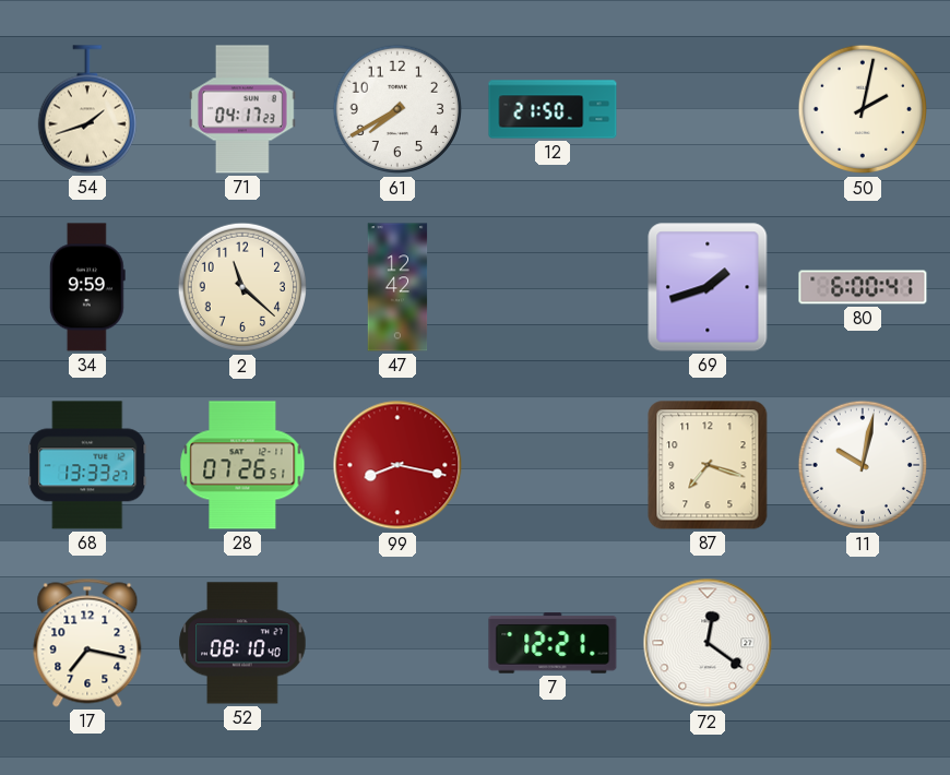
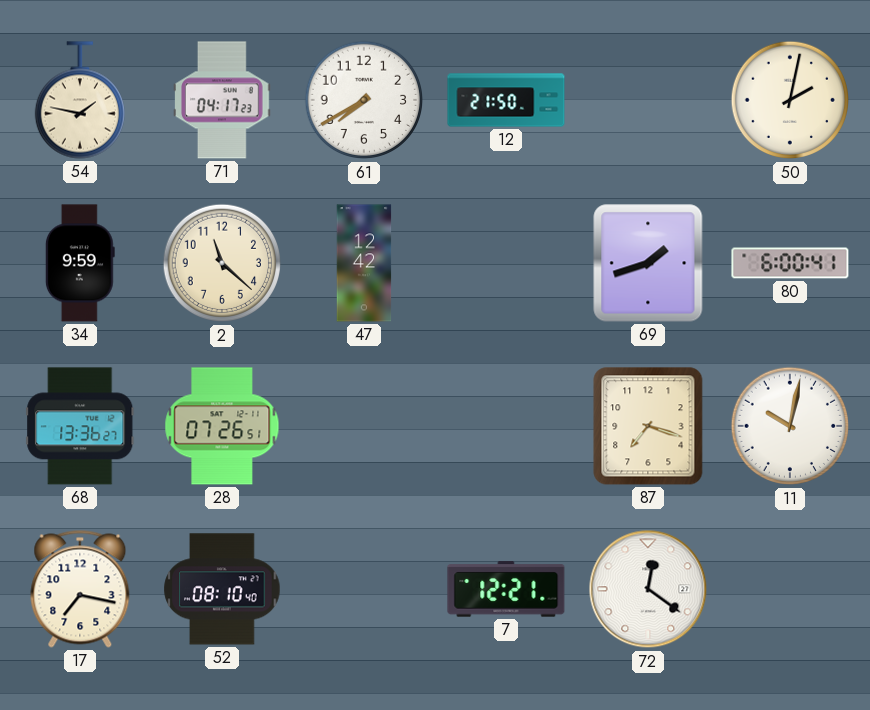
54: 1:42 -> 1:47 (80, 100)
68: 13:33 -> 13:36 (80, 426)
99: 8:17 -> none (397, 465)
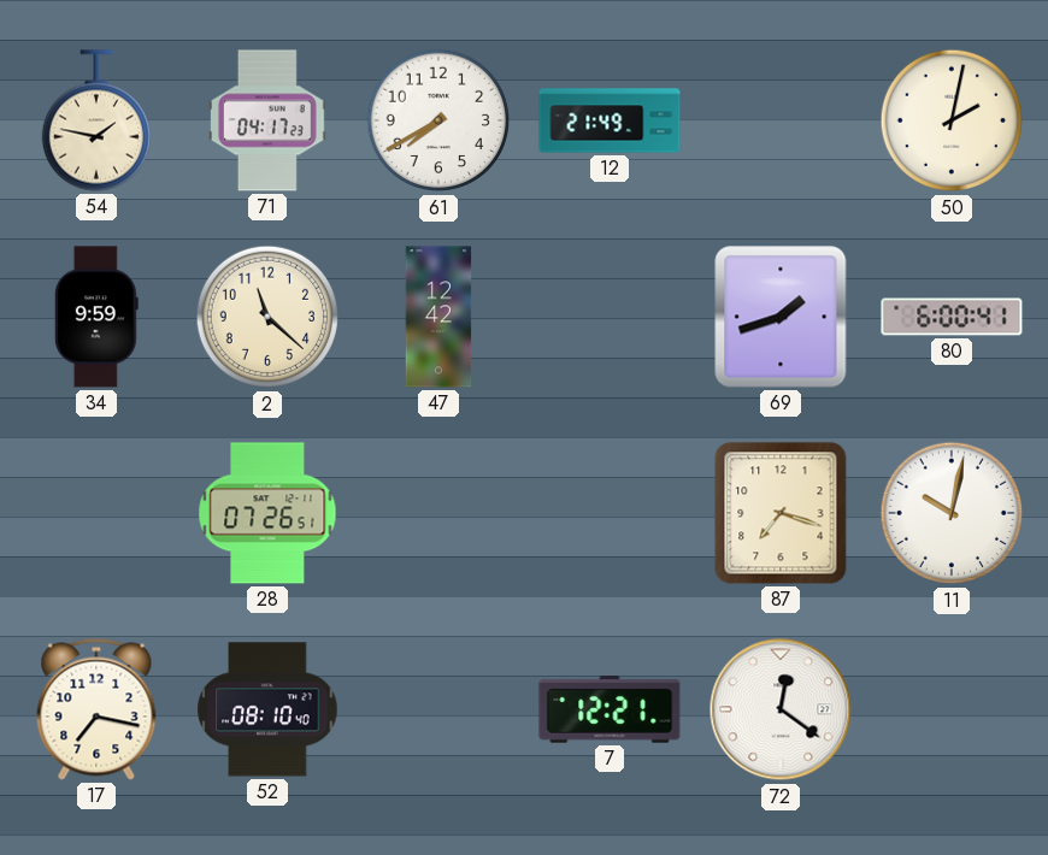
12: 21:50 -> 21:49 (610, 120)
68: 13:36 -> none (80, 426)
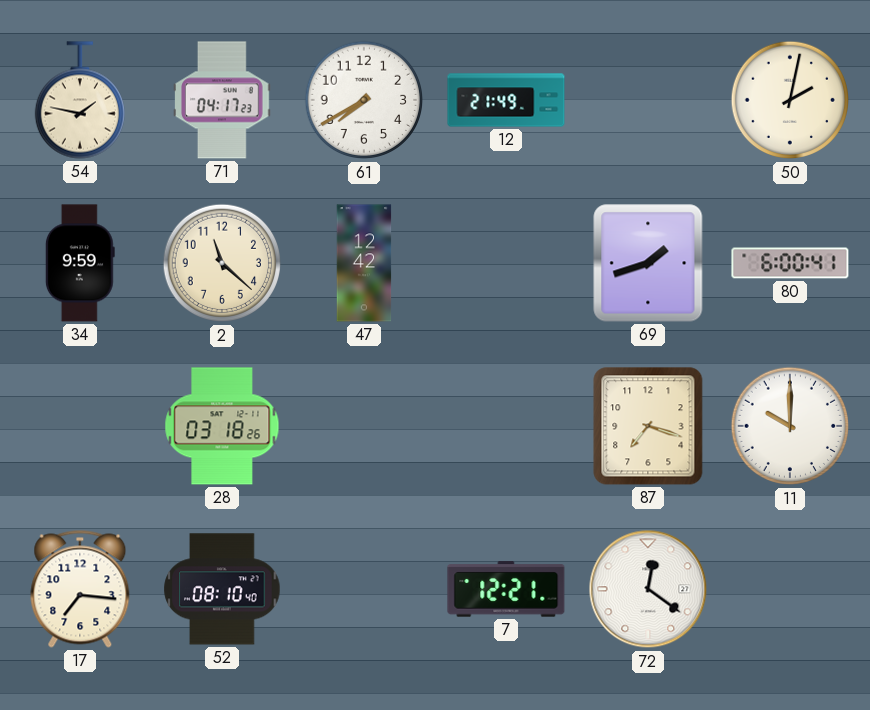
28: 07:26 -> 03:18 (222, 426)
11: 10:02 -> 10:00 (790, 426)
17: 7:17 -> 7:16 (80, 589)
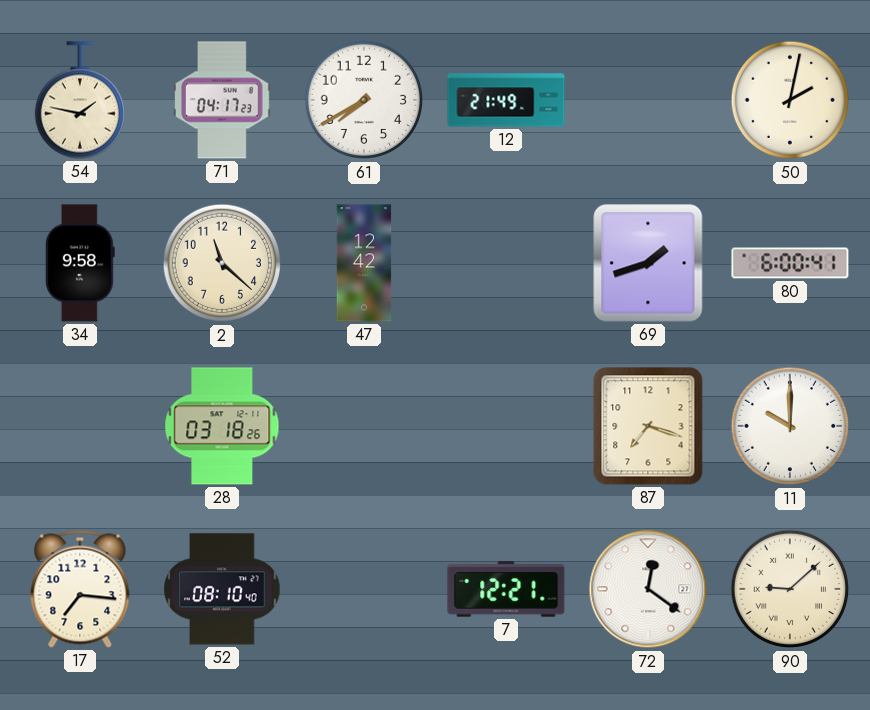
34: 9:59 -> 9:58 (80, 263)
90: none -> 9:08 (790, 589)
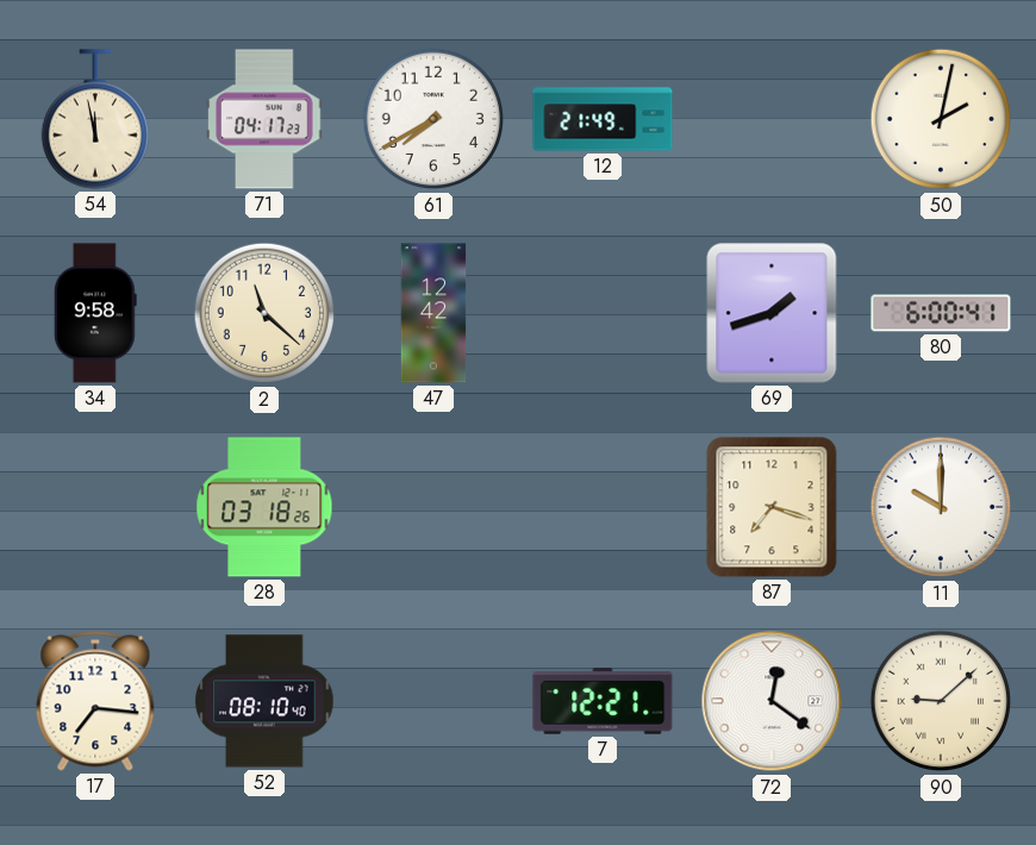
54: 1:47 -> 11:58 (95, 119)
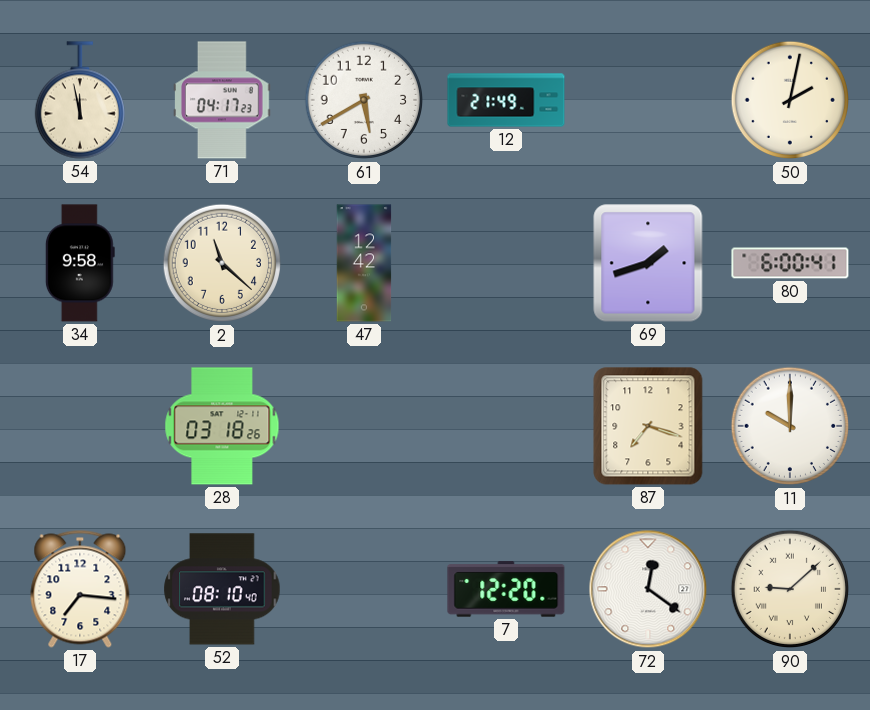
61: 7:40 -> 5:40 (364, 100)
7: 12:21 -> 12:20 (506, 589)
